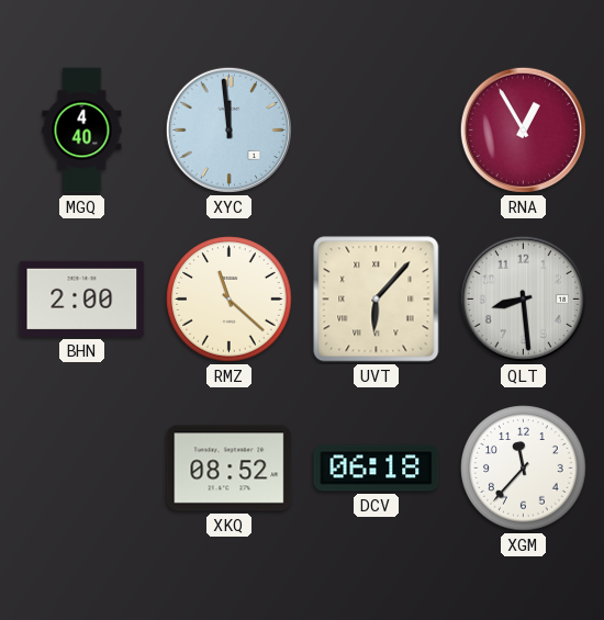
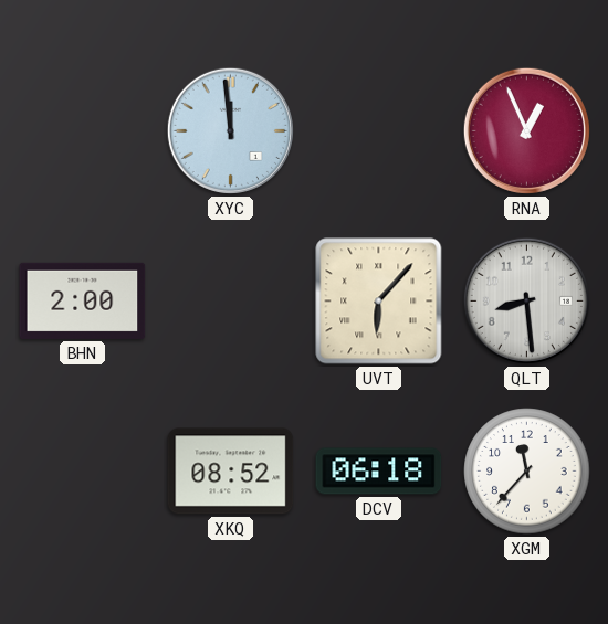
MGQ: 4:40 -> none (82, 131)
RNA: 12:55 -> 12:56 (526, 130)
RMZ: 11:22 -> none (230, 300)
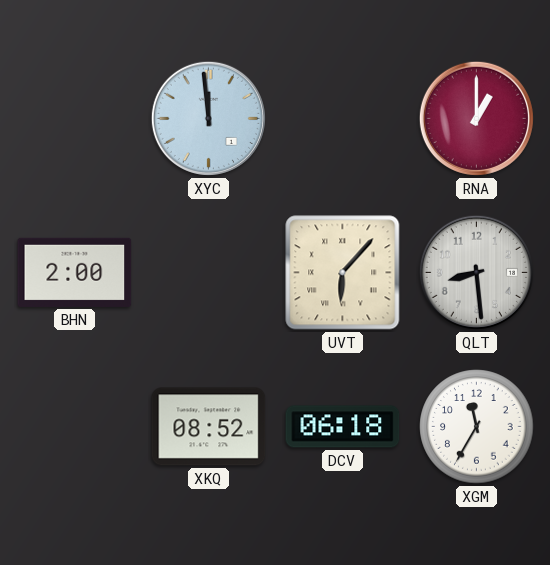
RNA: 12:56 -> 1:00 (476, 118)
XGM: 11:37 -> 11:35 (477, 427)
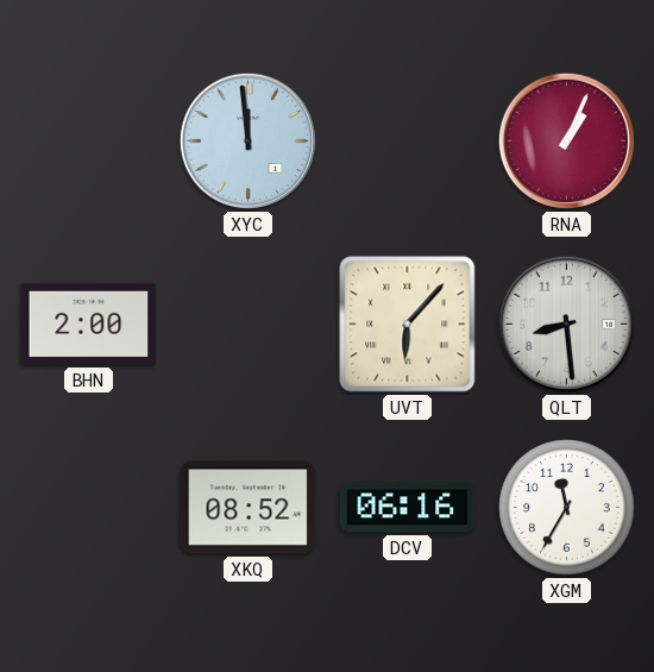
RNA: 1:00 -> 1:04 (566, 140)
DCV: 06:18 -> 06:16 (408, 508)
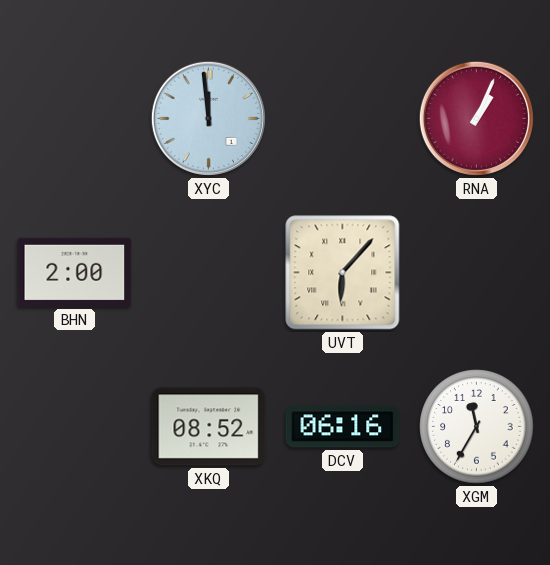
QLT: 8:29 -> none (566, 324)
